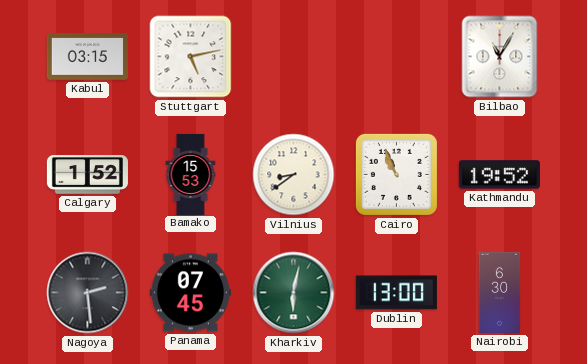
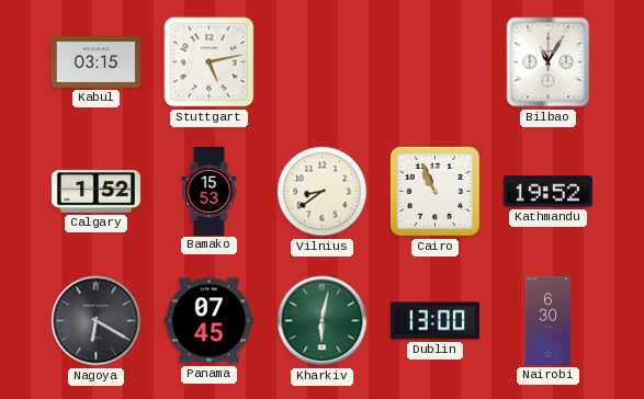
Nagoya: 2:29 -> 6:20 (97, 321)
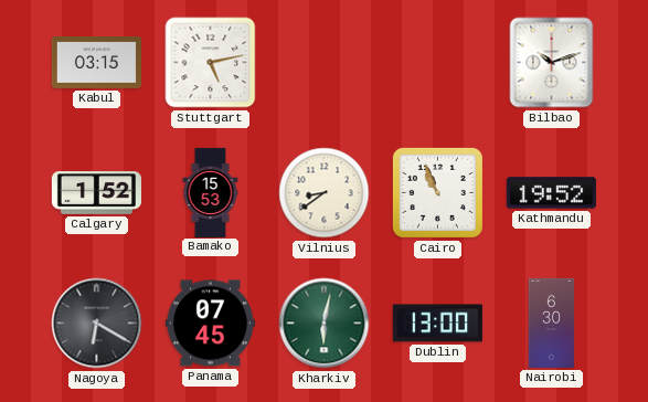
Bilbao: 11:05 -> 10:12 (552, 63)
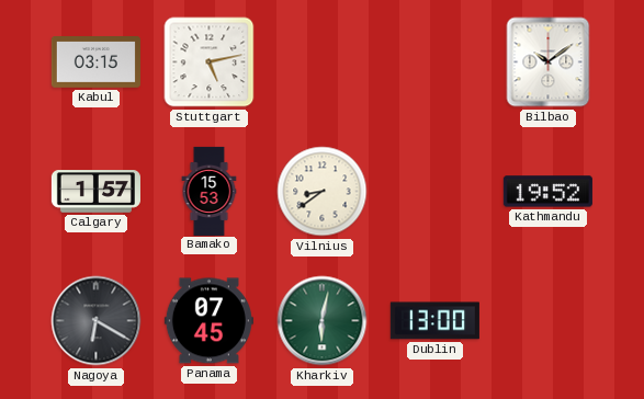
Bilbao: 10:12 -> 10:09 (549, 62)
Calgary: 1:52 -> 1:57 (95, 192)
Cairo: 10:56 -> none (437, 192)
Nairobi: 6:30 -> none (552, 322)
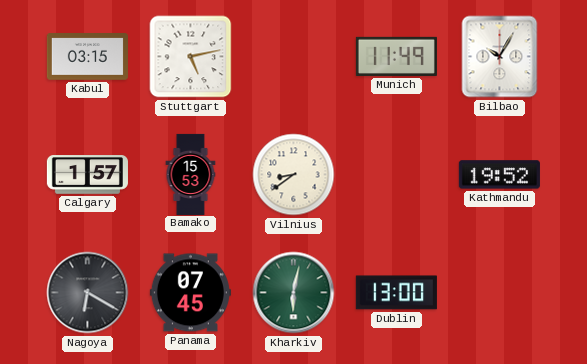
Munich: none -> 11:49 (396, 56)
Bilbao: 10:09 -> 10:05 (500, 57)
